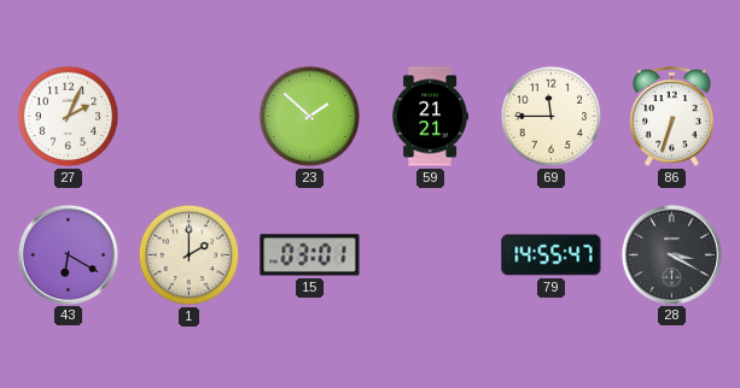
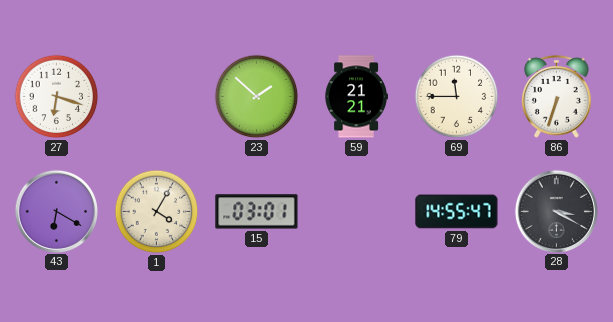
27: 2:04 -> 6:18 (57, 97)
1: 2:00 -> 4:05 (157, 212)
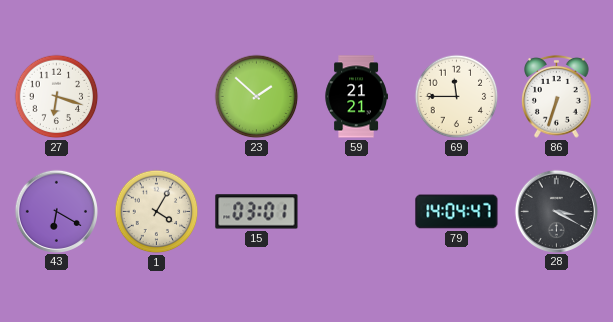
79: 14:55 -> 14:04 (457, 212)
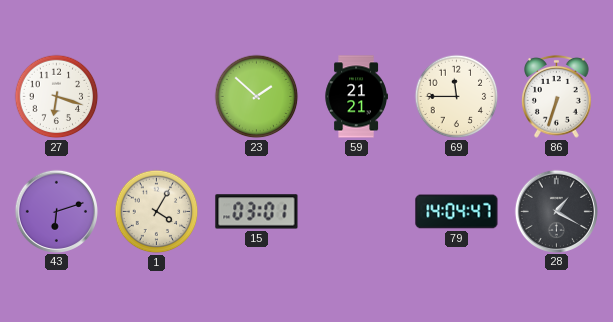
43: 6:20 -> 6:12 (56, 211)
28: 3:20 -> 1:20 (556, 211)
